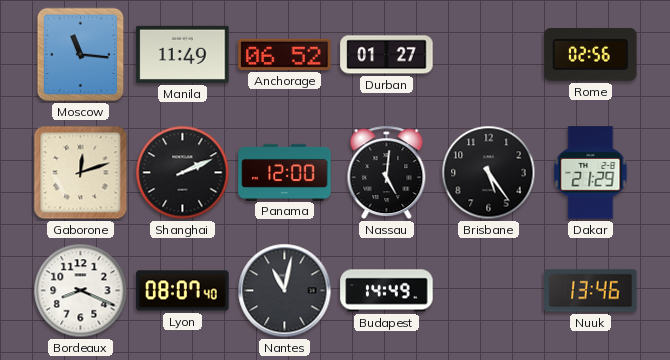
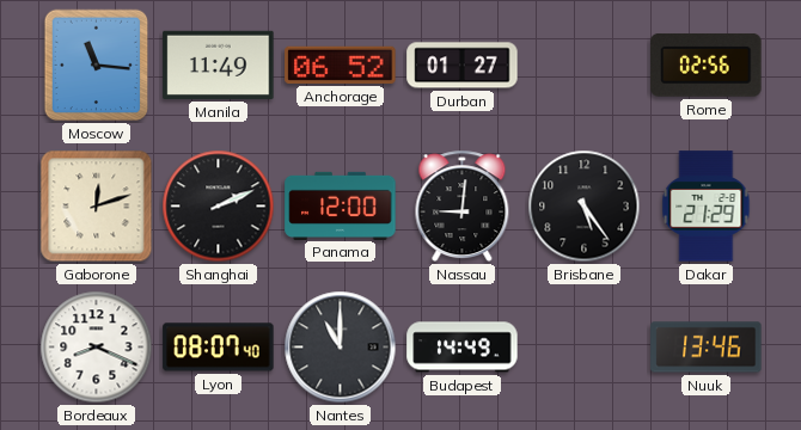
Nassau: 5:01 -> 9:01 (463, 207)
Nantes: 11:02 -> 11:00 (341, 348)
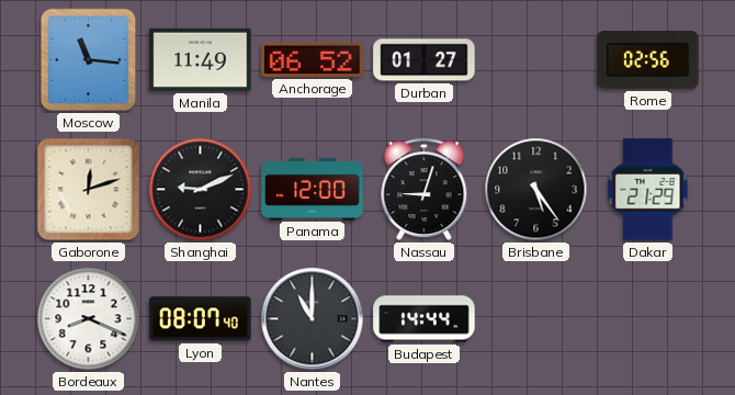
Shanghai: 2:11 -> 9:11 (201, 190)
Nassau: 9:01 -> 9:03 (425, 190)
Budapest: 14:49 -> 14:44 (425, 319)
Nuuk: 13:46 -> none (707, 348)
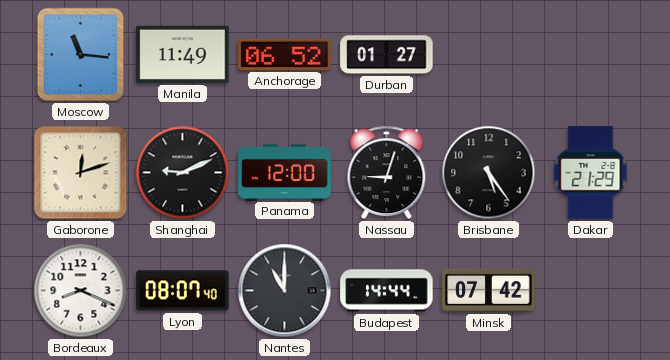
Rome: 02:56 -> none (648, 59)
Minsk: none -> 07:42 (489, 290)
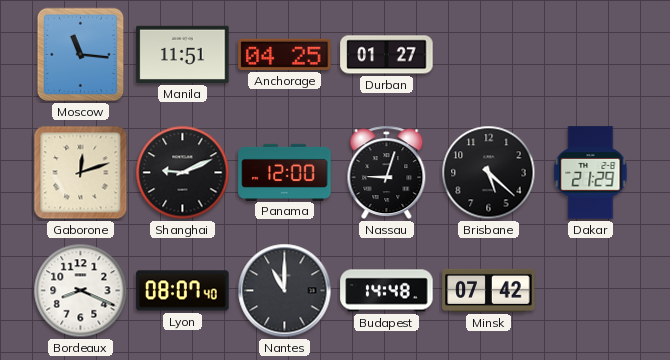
Manila: 11:49 -> 11:51 (183, 54)
Anchorage: 06:52 -> 04:25 (285, 54)
Brisbane: 5:24 -> 5:22 (489, 173)
Budapest: 14:44 -> 14:48 (387, 291)
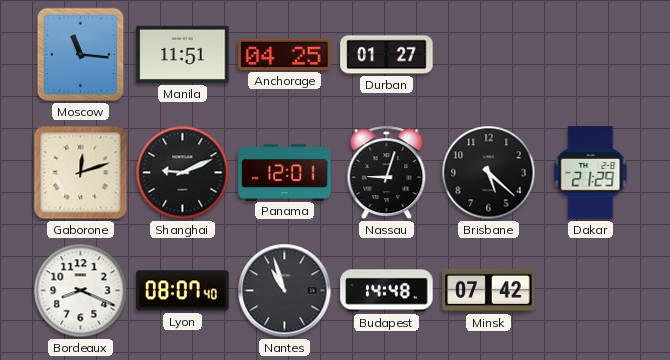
Panama: 12:00 -> 12:01 (285, 172)
Nantes: 11:00 -> 10:57 (285, 291)
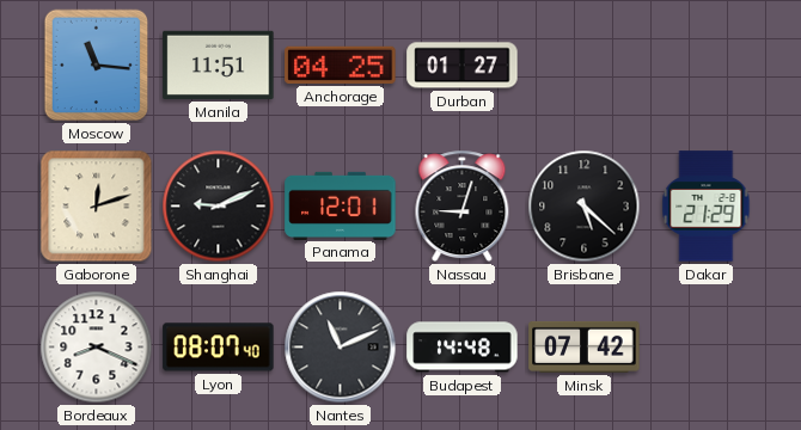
Nantes: 10:57 -> 11:11 (341, 348)
